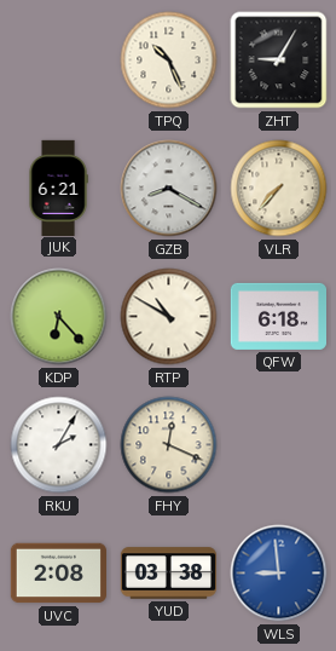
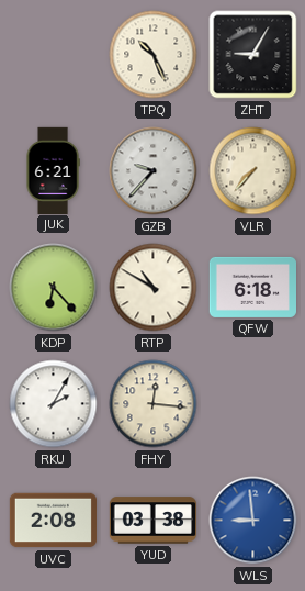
GZB: 8:20 -> 9:37 (154, 171)
FHY: 12:19 -> 12:16 (154, 404)
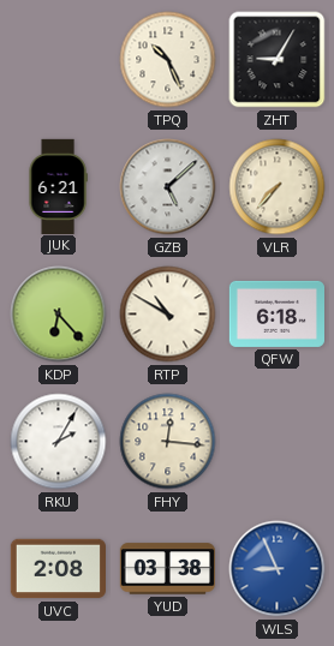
GZB: 9:37 -> 5:08 (168, 187)
WLS: 8:59 -> 8:56 (278, 569)
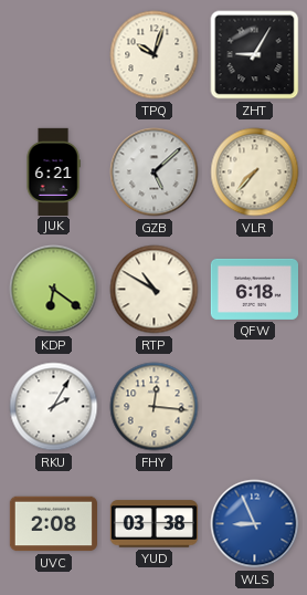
TPQ: 10:26 -> 10:03 (155, 55)
KDP: 6:23 -> 6:21 (54, 290)
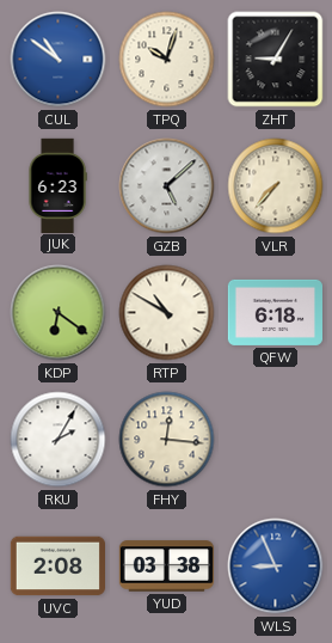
CUL: none -> 10:51 (59, 60)
JUK: 6:21 -> 6:23 (57, 185)
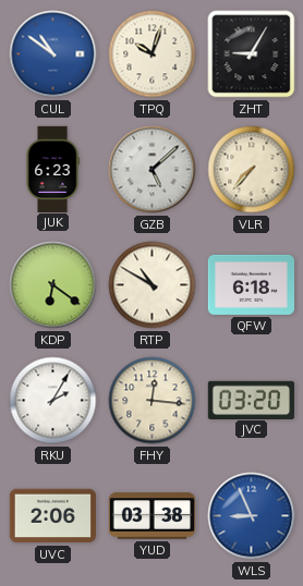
JVC: none -> 03:20 (251, 400)
UVC: 2:08 -> 2:06 (52, 516)
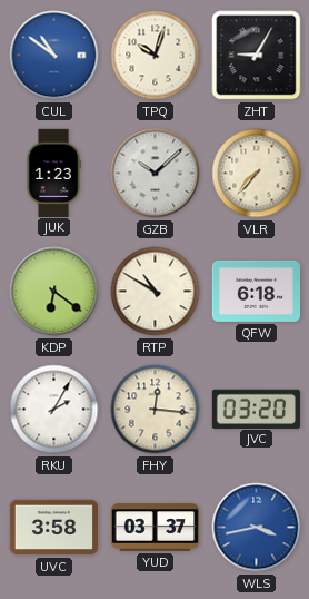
JUK: 6:23 -> 1:23 (53, 173)
GZB: 5:08 -> 10:08 (156, 174)
UVC: 2:06 -> 3:58 (53, 528)
YUD: 03:38 -> 03:37 (154, 528)
WLS: 8:56 -> 3:43 (257, 528)
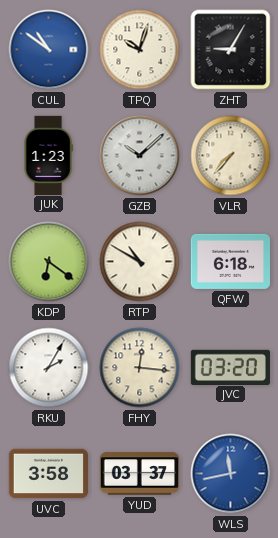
WLS: 3:43 -> 11:43 (231, 474)
